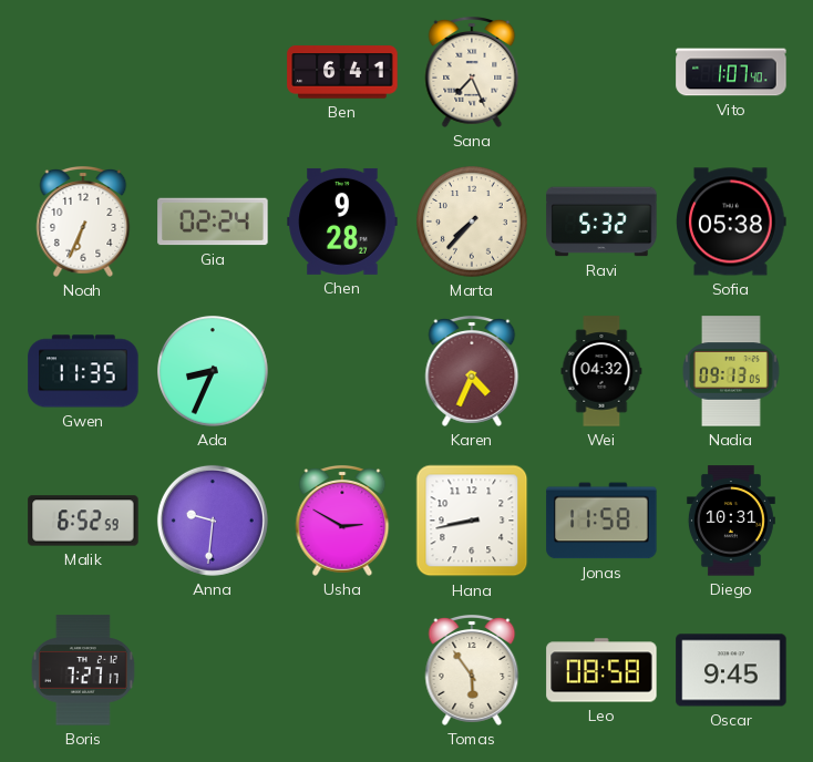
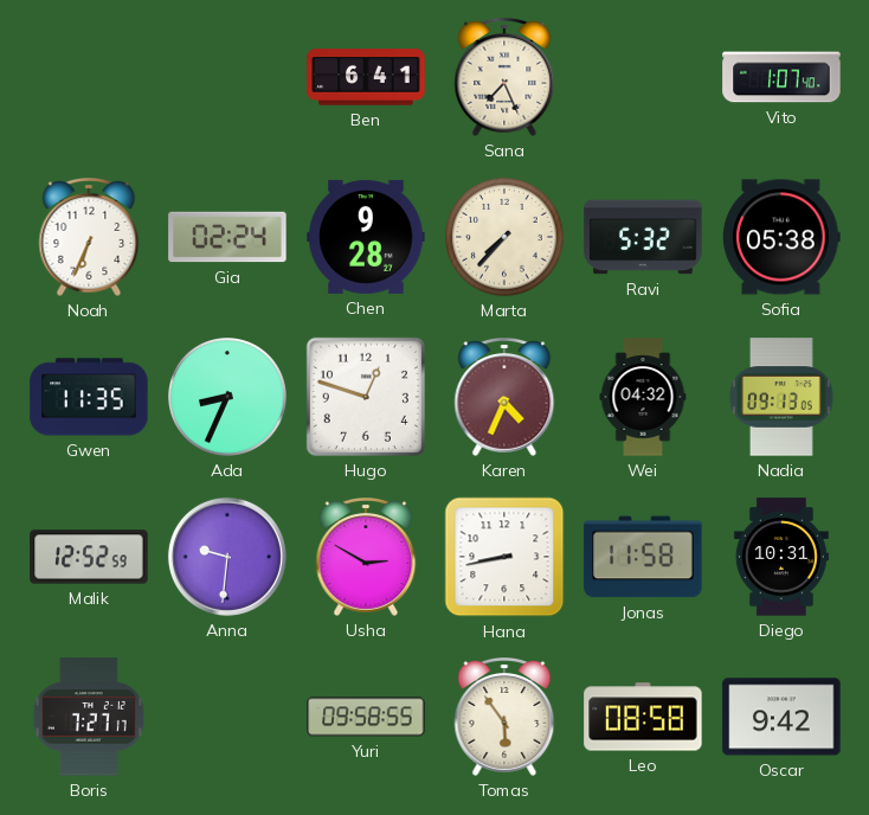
Hugo: none -> 12:48 (366, 397)
Malik: 6:52 -> 12:52 (89, 557)
Yuri: none -> 09:58 (366, 717)
Oscar: 9:45 -> 9:42 (781, 717)
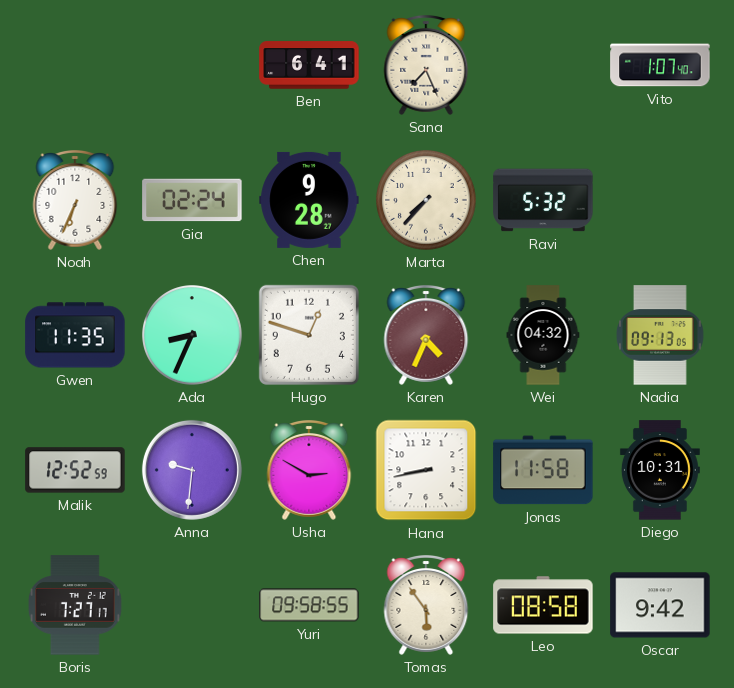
Sofia: 05:38 -> none (781, 237)
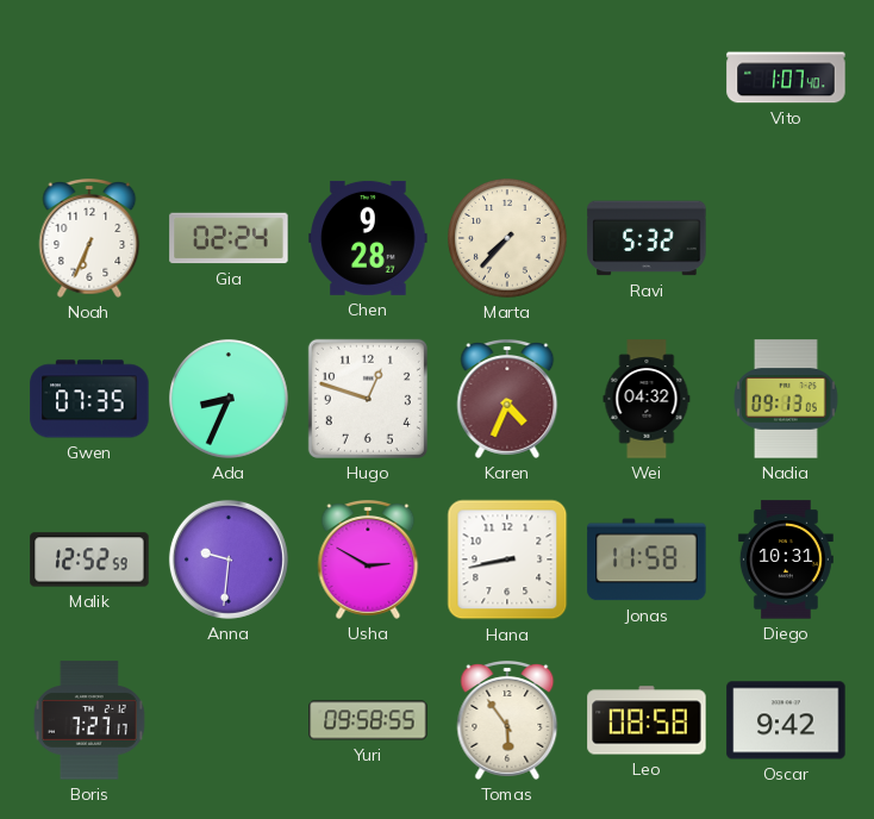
Ben: 6:41 -> none (309, 65)
Sana: 7:26 -> none (426, 66)
Gwen: 11:35 -> 07:35 (89, 399)
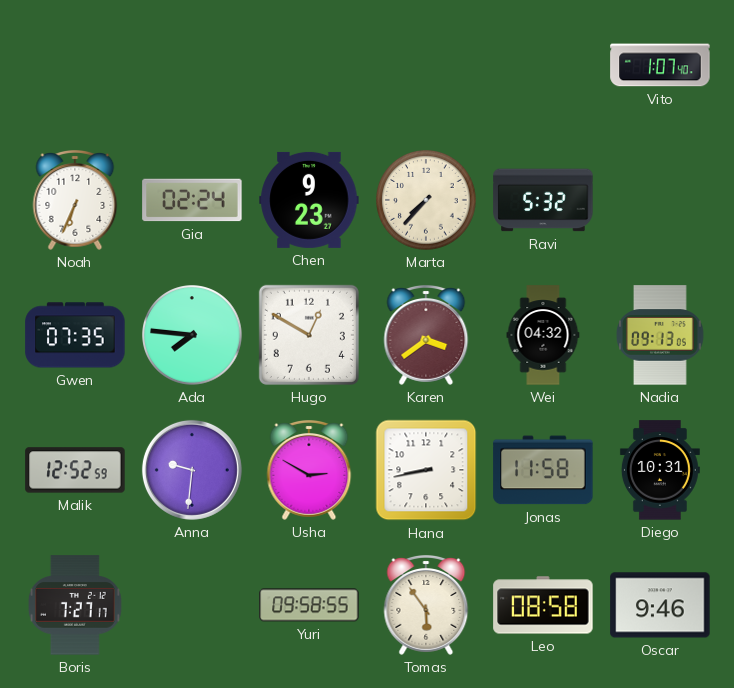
Chen: 9:28 -> 9:23 (309, 200)
Ada: 8:34 -> 7:46 (192, 335)
Hugo: 12:48 -> 12:50 (309, 335)
Karen: 4:34 -> 3:39 (426, 336)
Oscar: 9:42 -> 9:46 (660, 605)
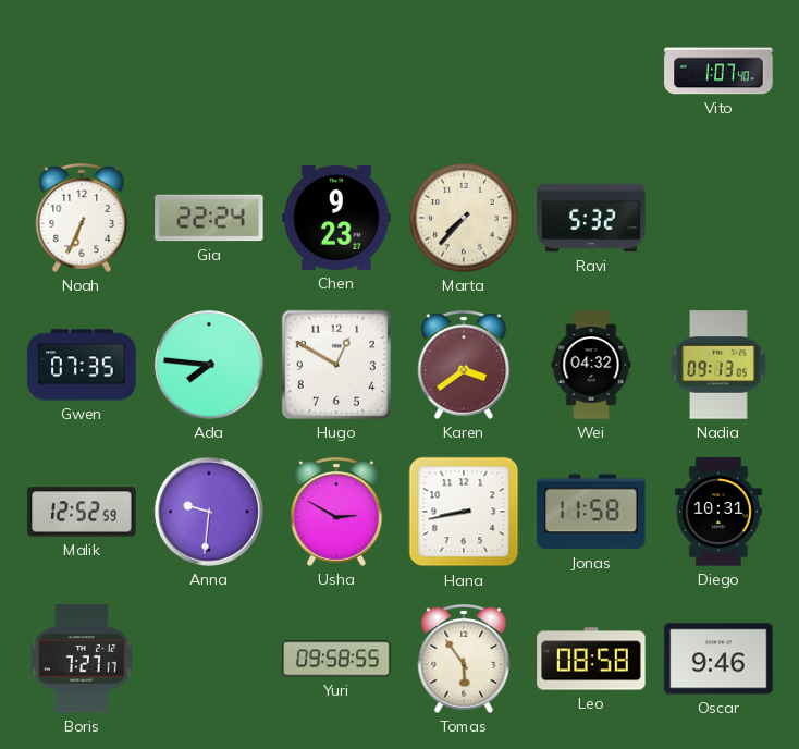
Gia: 02:24 -> 22:24 (209, 218)
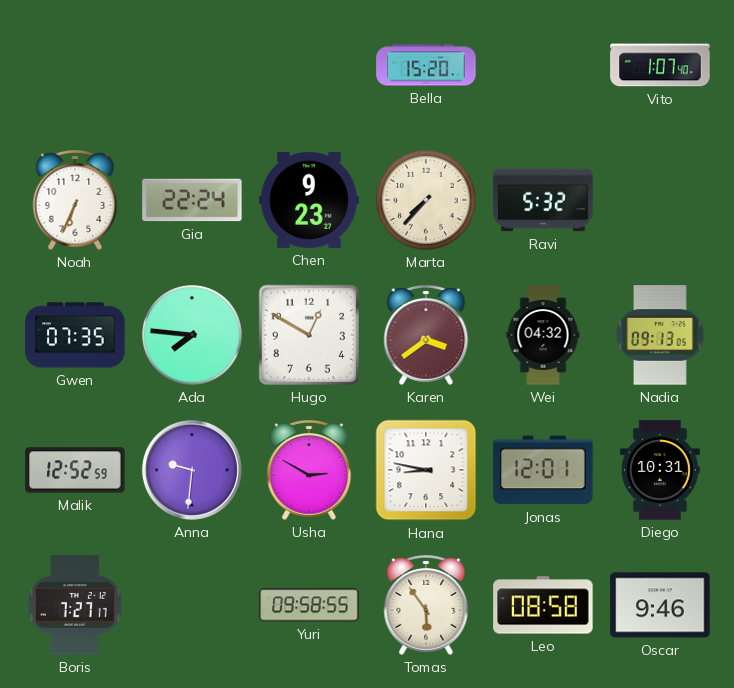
Bella: none -> 15:20 (426, 65)
Hana: 8:43 -> 8:47 (426, 470)
Jonas: 11:58 -> 12:01 (543, 470)
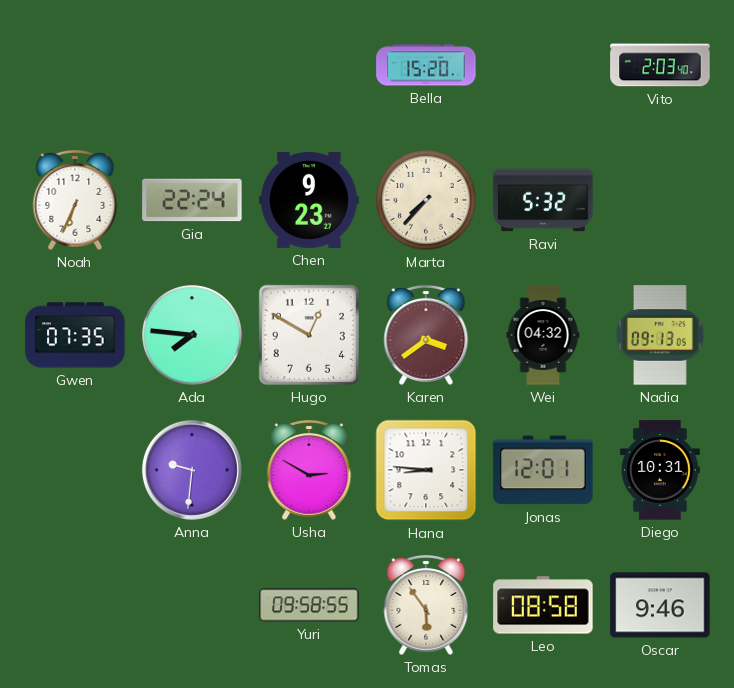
Vito: 1:07 -> 2:03 (660, 65)
Malik: 12:52 -> none (75, 470)
Hana: 8:47 -> 8:46 (426, 470)
Boris: 7:27 -> none (76, 605)
